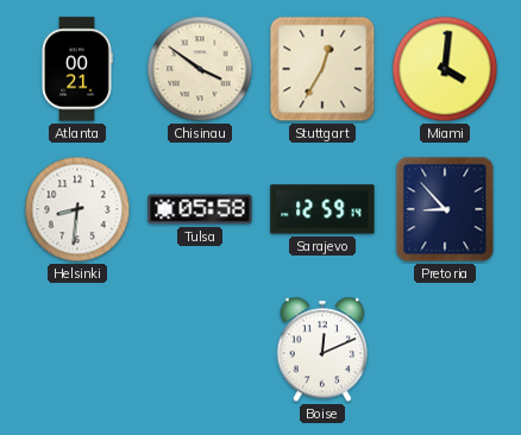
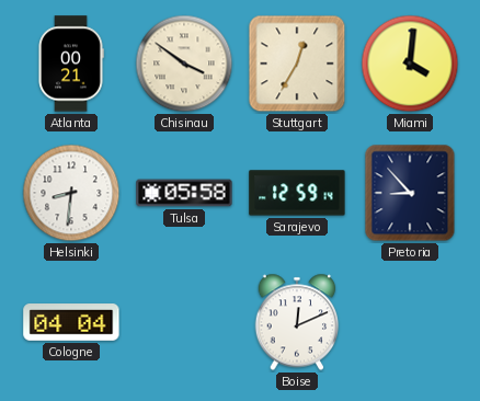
Cologne: none -> 04:04 (71, 323)
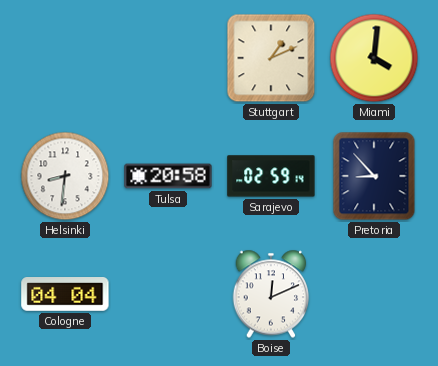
Atlanta: 00:21 -> none (71, 64)
Chisinau: 3:51 -> none (184, 64)
Stuttgart: 12:35 -> 1:11 (271, 58)
Tulsa: 05:58 -> 20:58 (168, 176)
Sarajevo: 12:59 -> 02:59 (271, 176)
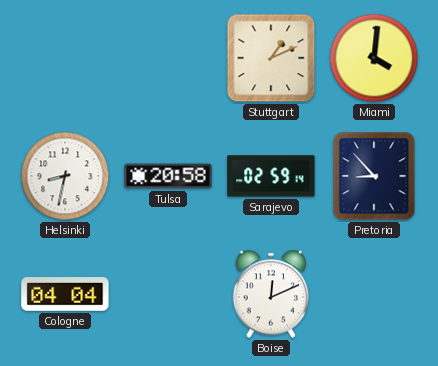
Helsinki: 8:31 -> 8:32 (65, 176)
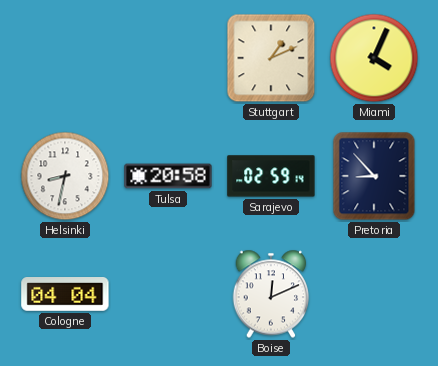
Miami: 4:01 -> 4:04 (374, 58)
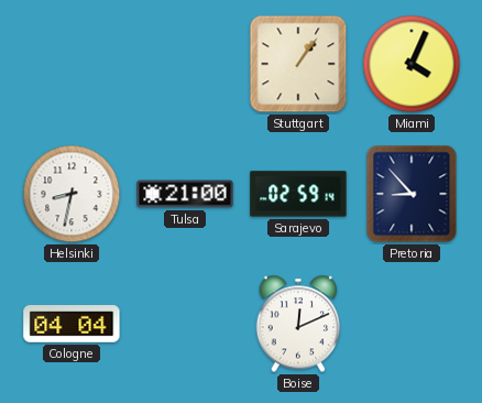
Stuttgart: 1:11 -> 1:06 (298, 64)
Tulsa: 20:58 -> 21:00 (185, 194)
